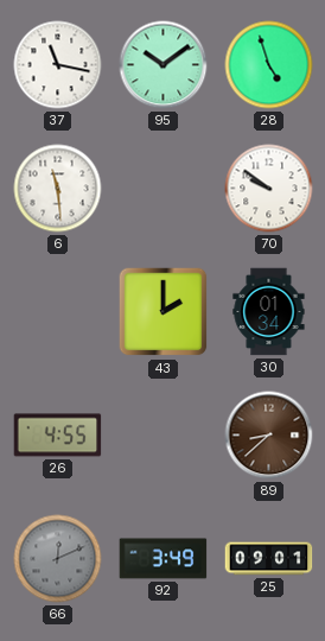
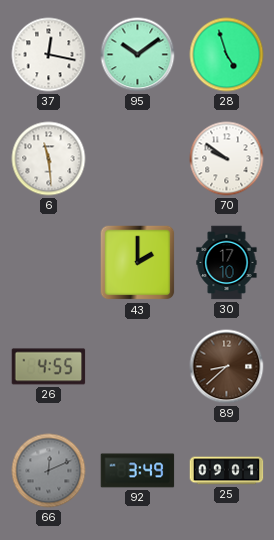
37: 11:17 -> 12:17 (49, 55)
30: 01:34 -> 17:10 (227, 263)
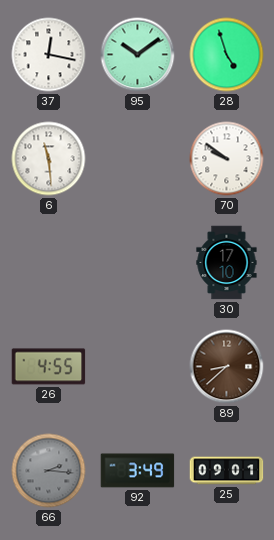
43: 2:00 -> none (138, 263)
66: 12:11 -> 2:16 (49, 471)
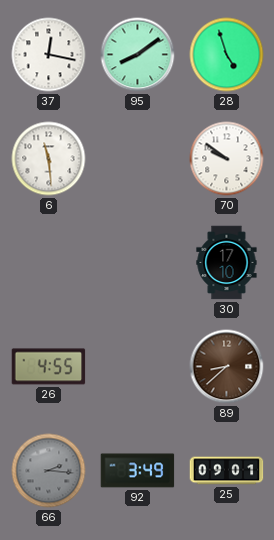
95: 10:09 -> 8:09 (138, 55)
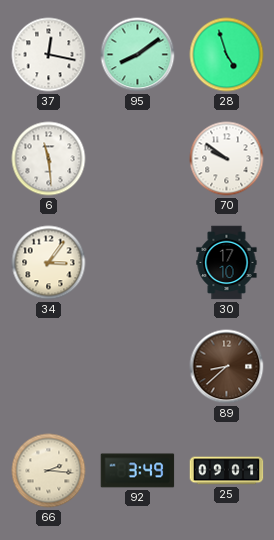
34: none -> 3:06 (49, 263)
26: 4:55 -> none (49, 367)
66 dial: grey -> cream (49, 471)
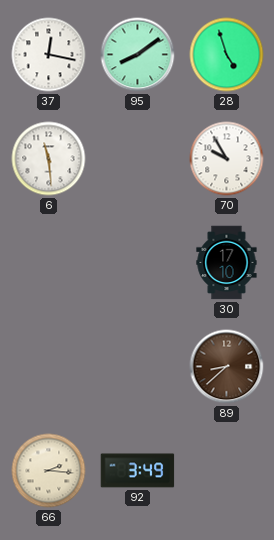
70: 9:51 -> 9:55 (227, 159)
34: 3:06 -> none (49, 263)
25: 09:01 -> none (227, 471)
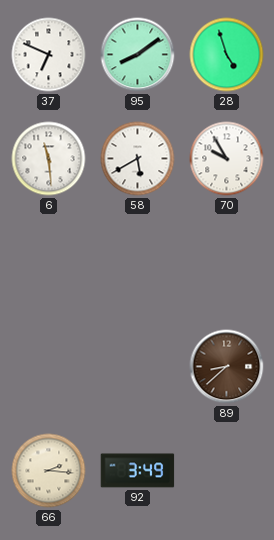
37: 12:17 -> 6:49 (49, 55)
58: none -> 5:40 (138, 159)
30: 17:10 -> none (227, 263)
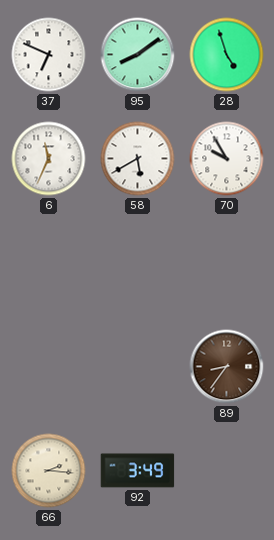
6: 11:29 -> 11:34 (49, 159)
89: 8:38 -> 8:36 (227, 367)
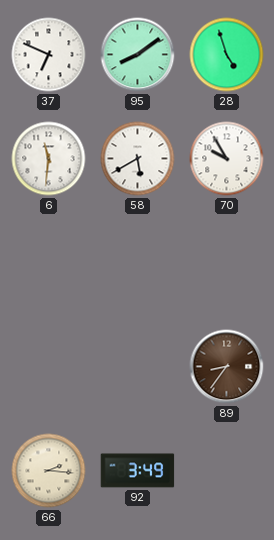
6: 11:34 -> 11:31 (49, 159)
